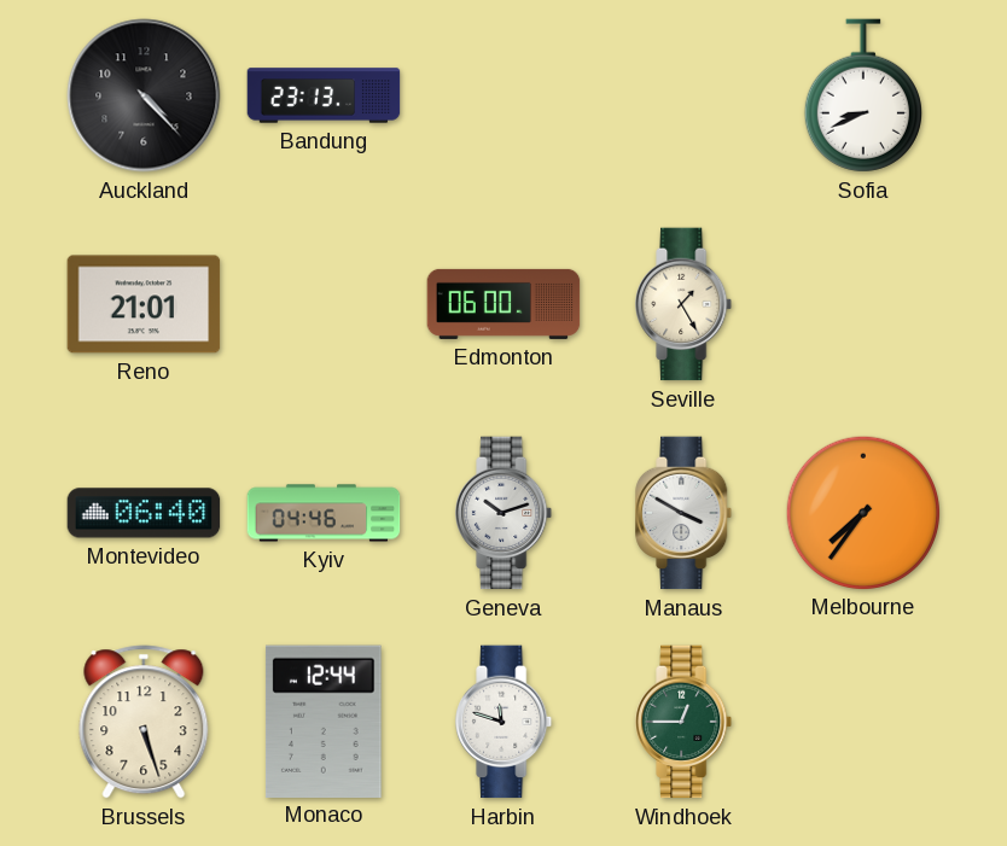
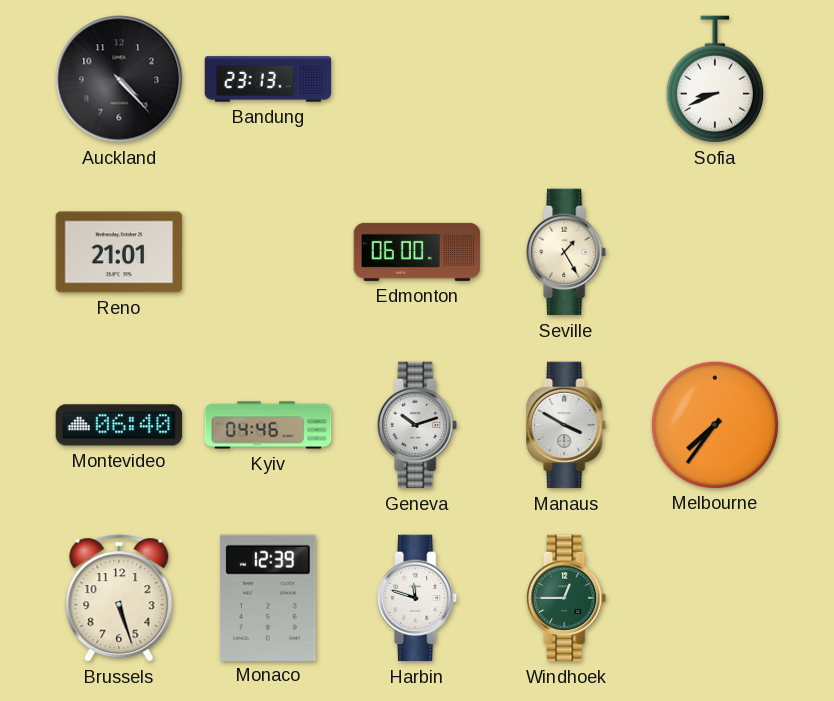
Monaco: 12:44 -> 12:39 (268, 597)
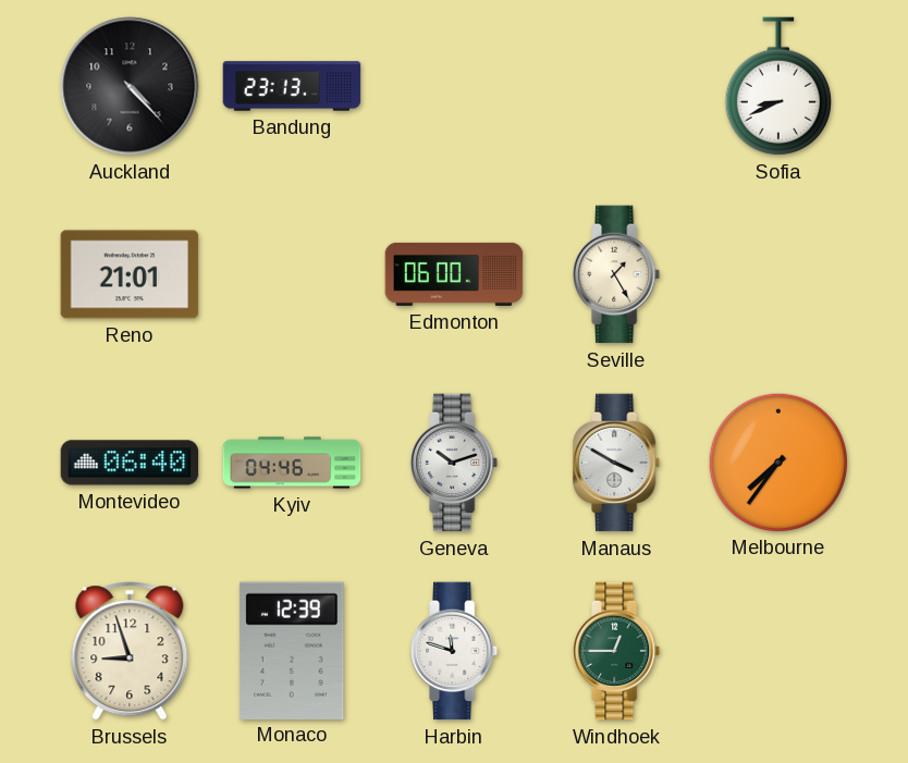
Brussels: 5:27 -> 8:57 (130, 651)
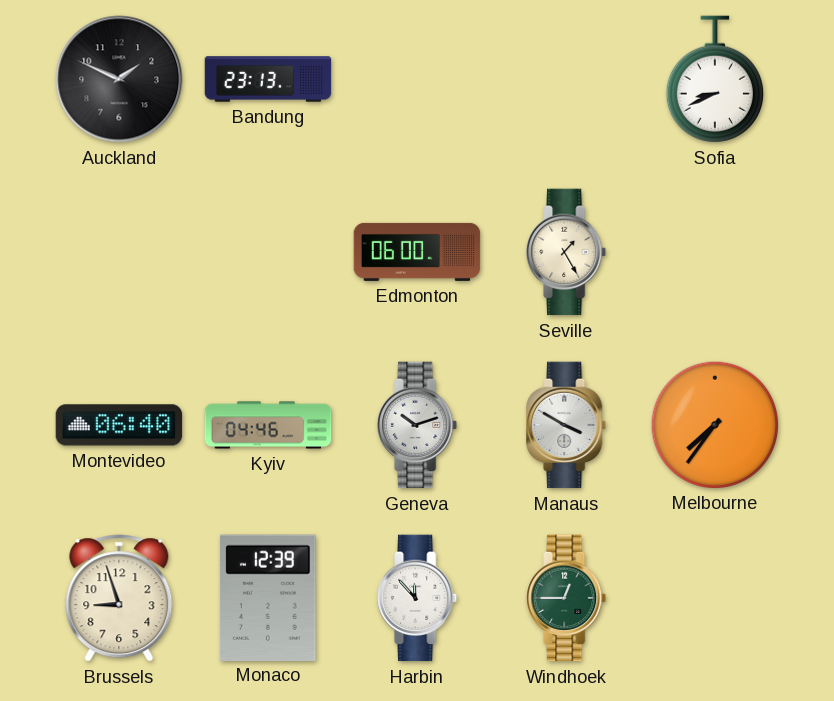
Auckland: 4:23 -> 1:49 (119, 79)
Reno: 21:01 -> none (130, 274)
Harbin: 11:48 -> 11:53 (418, 598)
